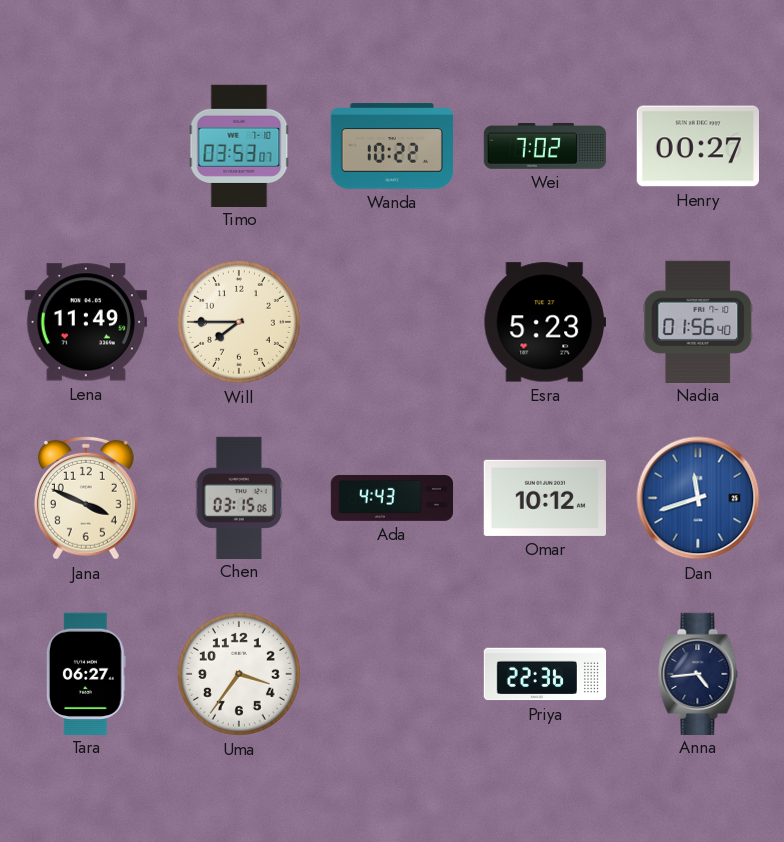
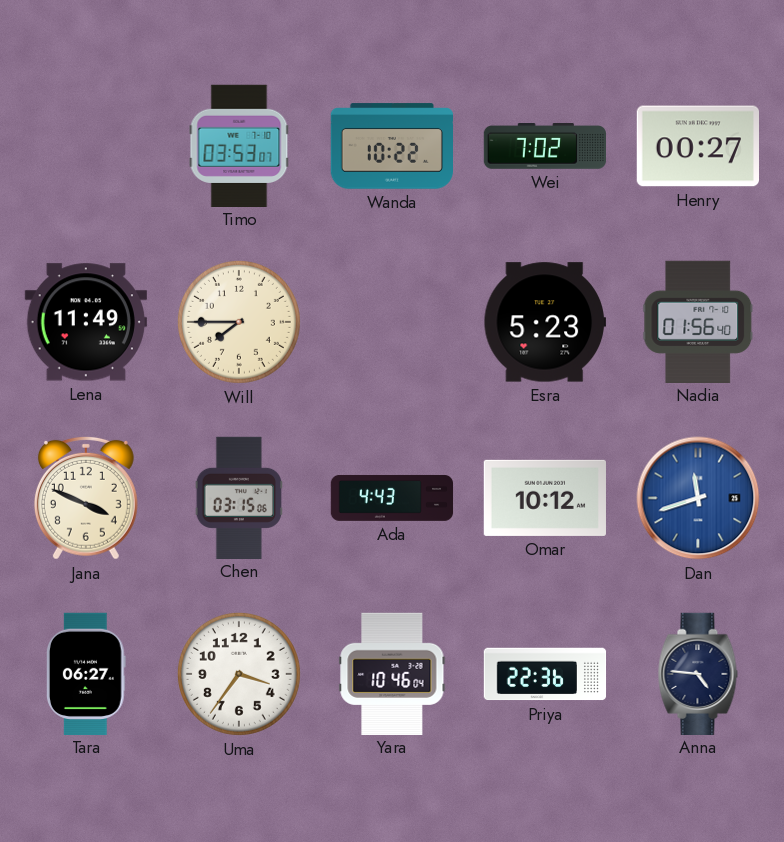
Yara: none -> 10:46 (392, 673)
Anna: 4:44 -> 4:46 (698, 673)
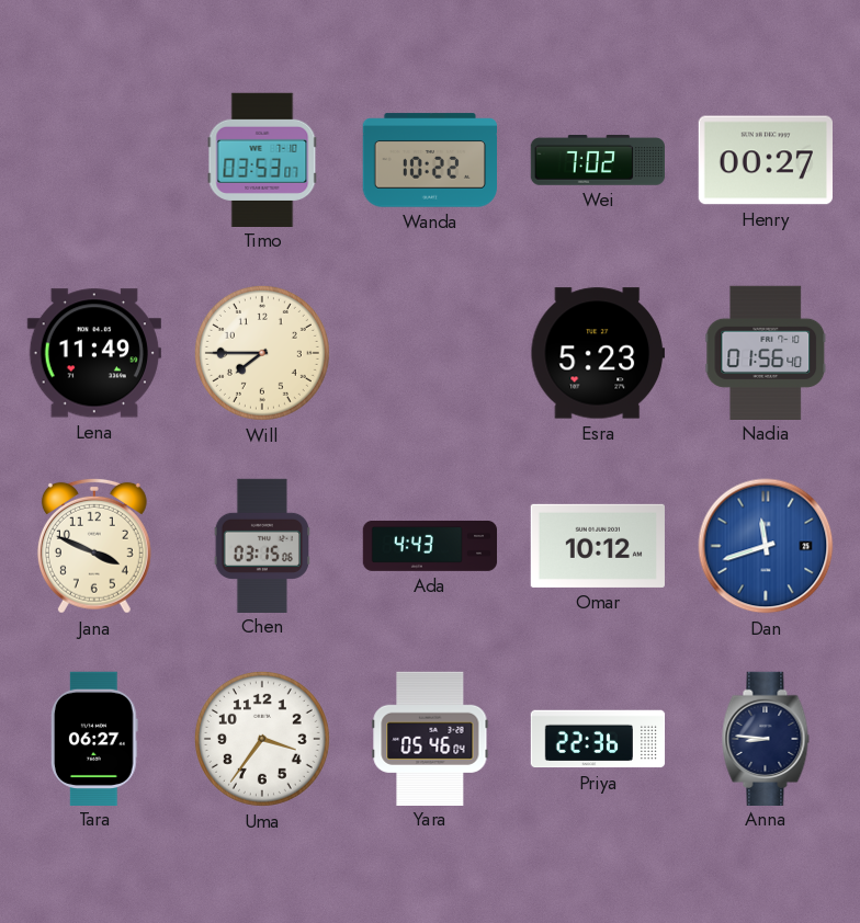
Yara: 10:46 -> 05:46 (430, 738)
Anna: 4:46 -> 8:46 (766, 738)
